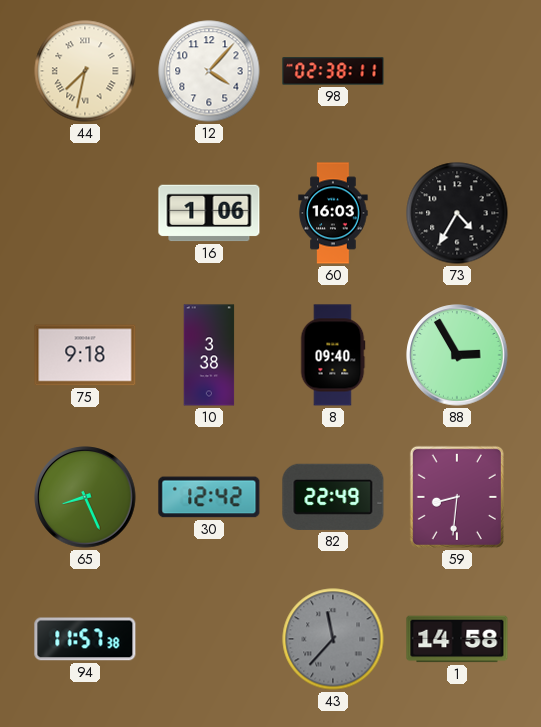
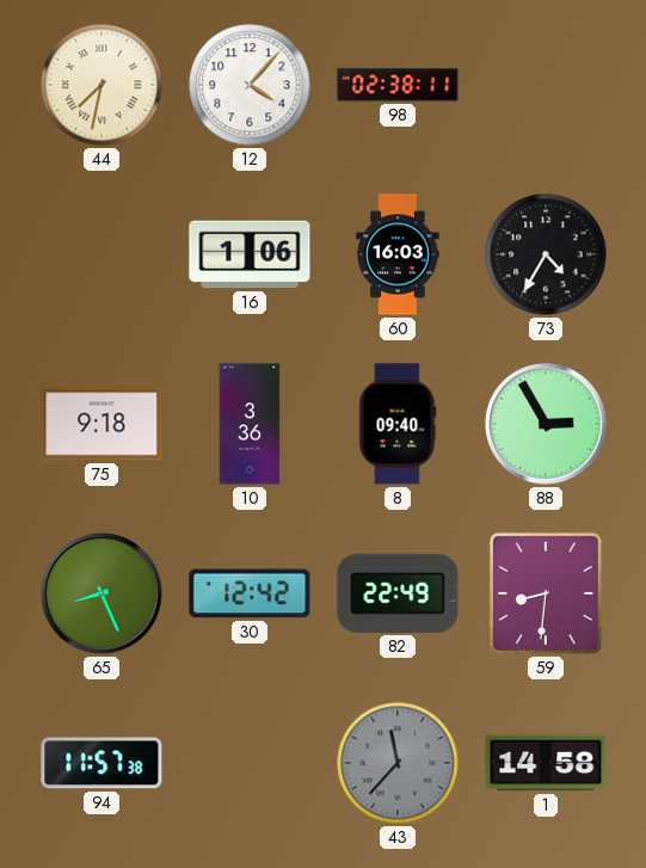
10: 3:38 -> 3:36 (250, 424)
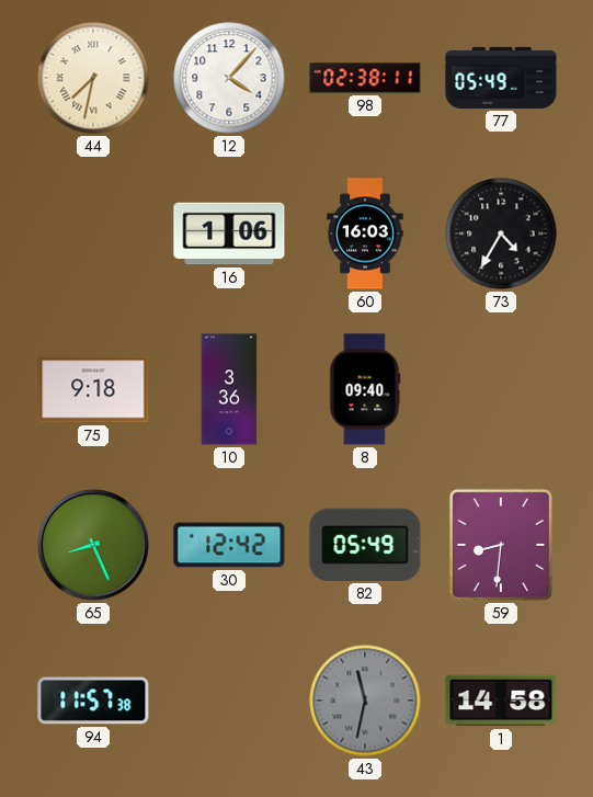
77: none -> 05:49 (501, 78)
88: 2:55 -> none (546, 424)
82: 22:49 -> 05:49 (365, 545)
43: 11:37 -> 11:32 (365, 701)
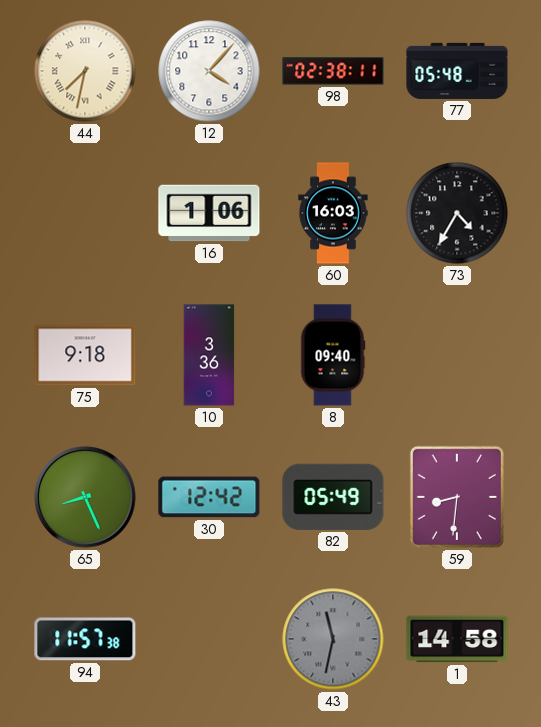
77: 05:49 -> 05:48 (457, 71)
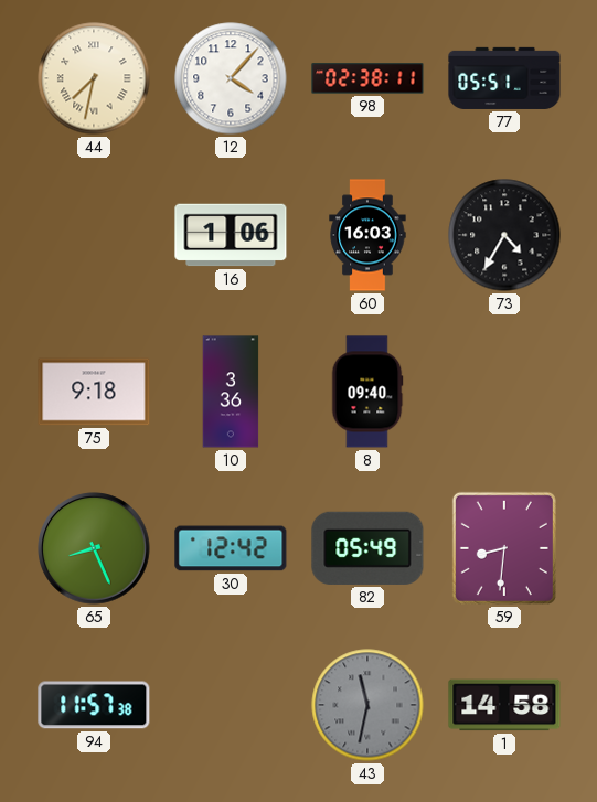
77: 05:48 -> 05:51 (504, 78)
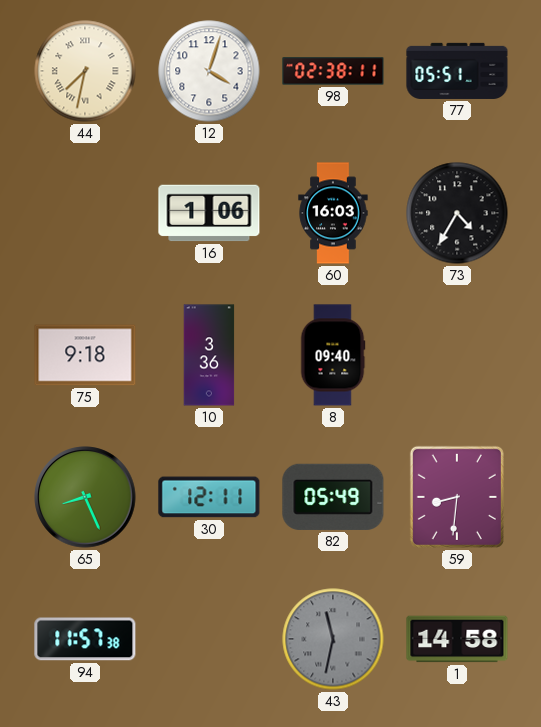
12: 4:07 -> 4:03 (209, 71)
30: 12:42 -> 12:11 (209, 497)
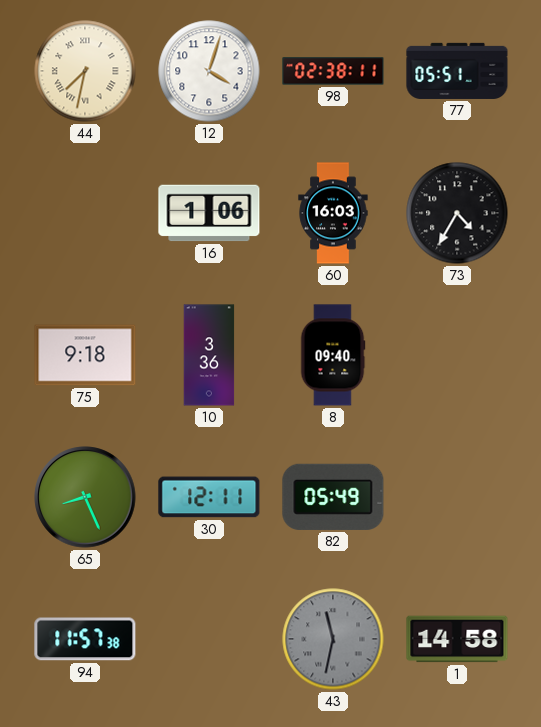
59: 8:31 -> none (457, 497)
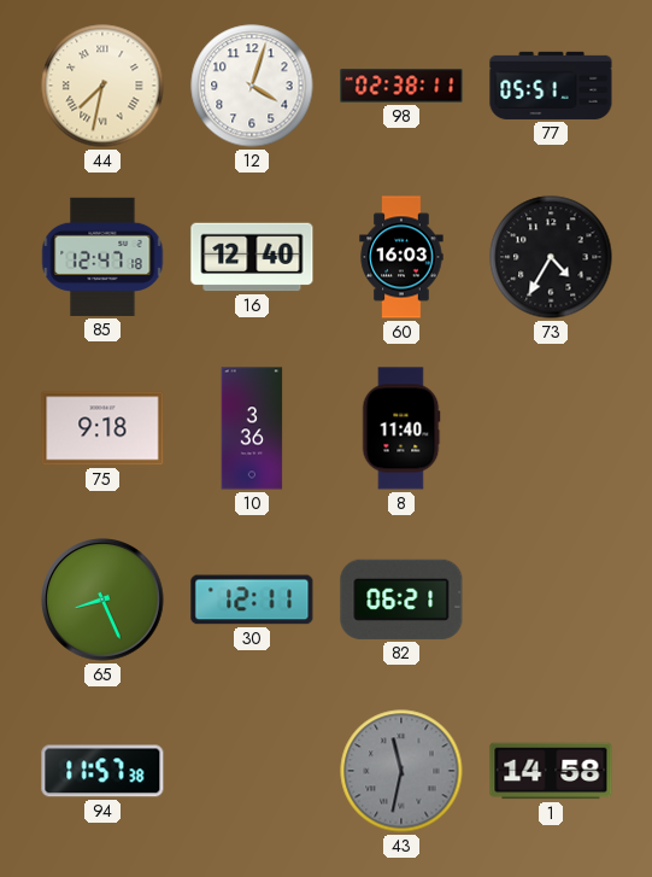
85: none -> 12:47 (102, 257)
16: 1:06 -> 12:40 (252, 257)
8: 09:40 -> 11:40 (401, 428)
82: 05:49 -> 06:21 (401, 600)
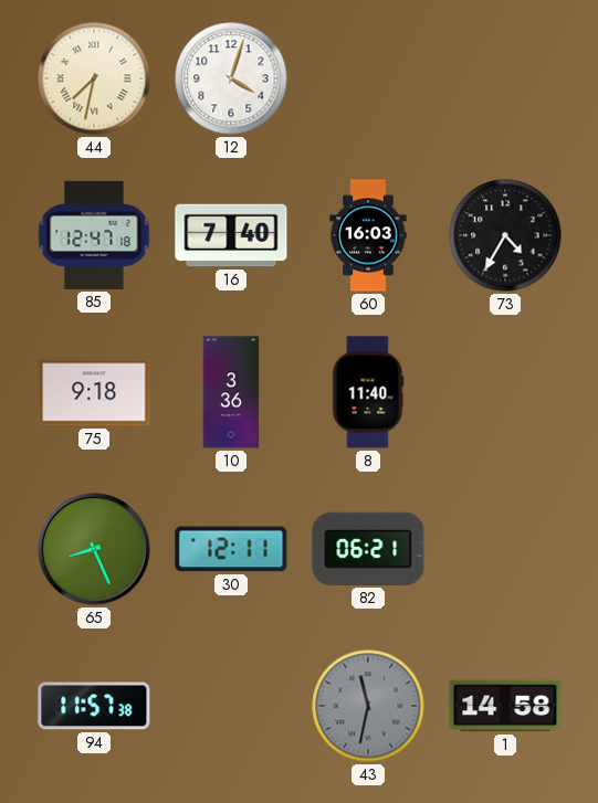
98: 02:38 -> none (401, 86)
77: 05:51 -> none (551, 86)
16: 12:40 -> 7:40 (231, 235)
